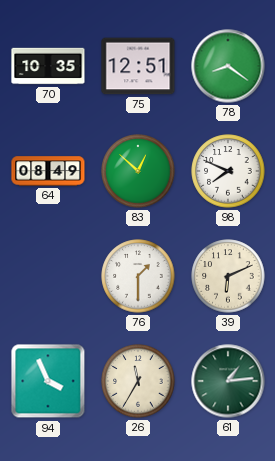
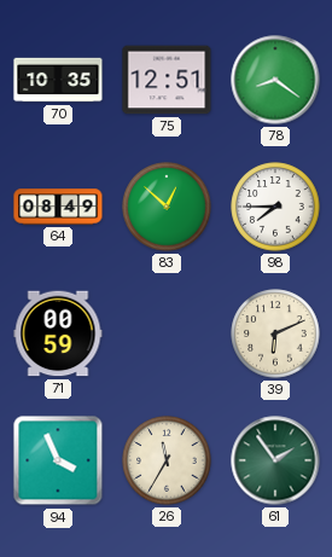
98: 7:49 -> 7:45 (275, 207)
71: none -> 00:59 (58, 333)
76: 1:30 -> none (138, 276)
61: 1:14 -> 1:54 (275, 460)
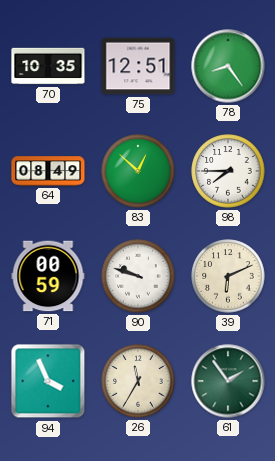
78: 8:21 -> 8:24 (228, 66)
90: none -> 9:48 (138, 276)
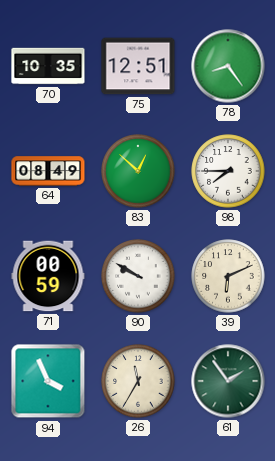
90: 9:48 -> 9:50 (138, 276)
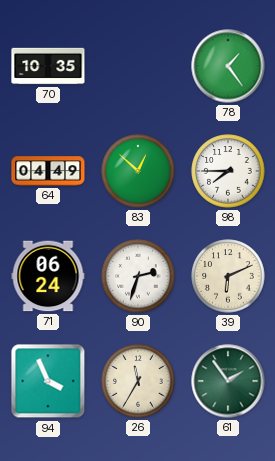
75: 12:51 -> none (138, 66)
78: 8:24 -> 1:24 (228, 66)
64: 08:49 -> 04:49 (48, 171)
71: 00:59 -> 06:24 (48, 276)
90: 9:50 -> 2:33 (138, 276)
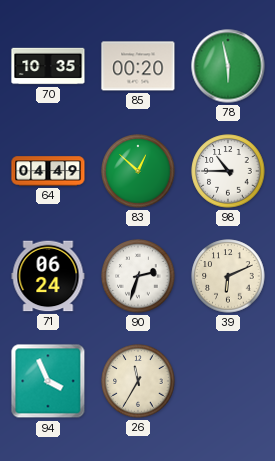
85: none -> 00:20 (138, 66)
78: 1:24 -> 5:58 (228, 66)
98: 7:45 -> 10:45 (228, 171)
61: 1:54 -> none (228, 381)
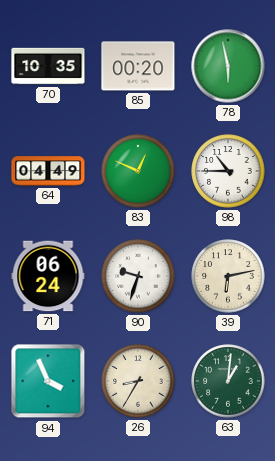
83: 12:52 -> 12:49 (138, 171)
90: 2:33 -> 9:33 (138, 276)
39: 6:11 -> 6:13 (228, 276)
26: 11:35 -> 8:35 (138, 381)
63: none -> 1:01 (228, 381)
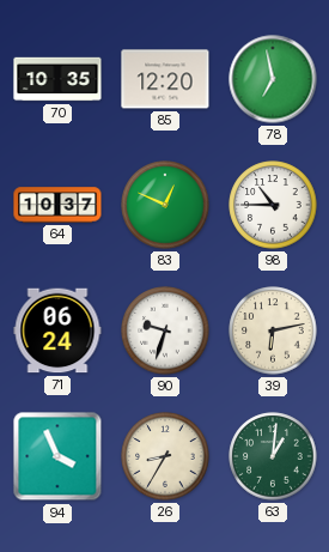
85: 00:20 -> 12:20 (165, 79)
78: 5:58 -> 6:58 (273, 79)
64: 04:49 -> 10:37 (57, 205)
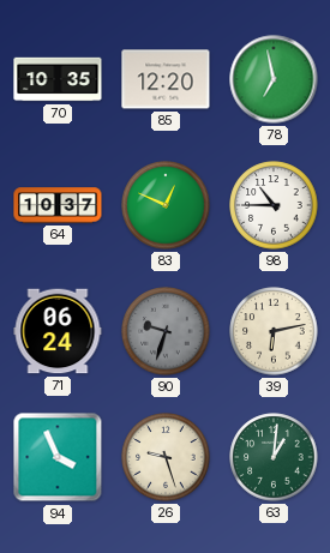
90 dial: white -> grey (166, 331)
26: 8:35 -> 9:27 (166, 457)
